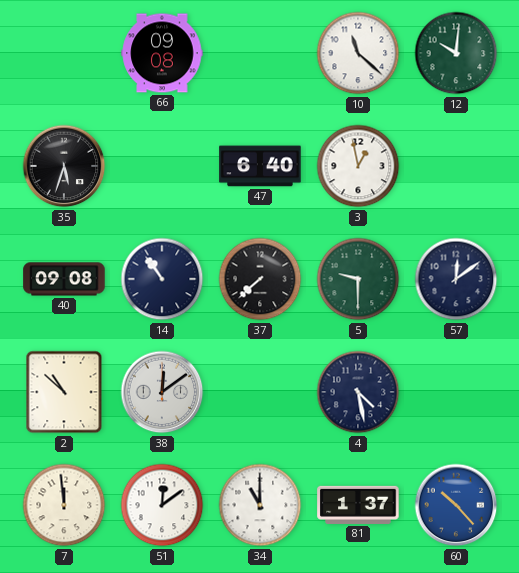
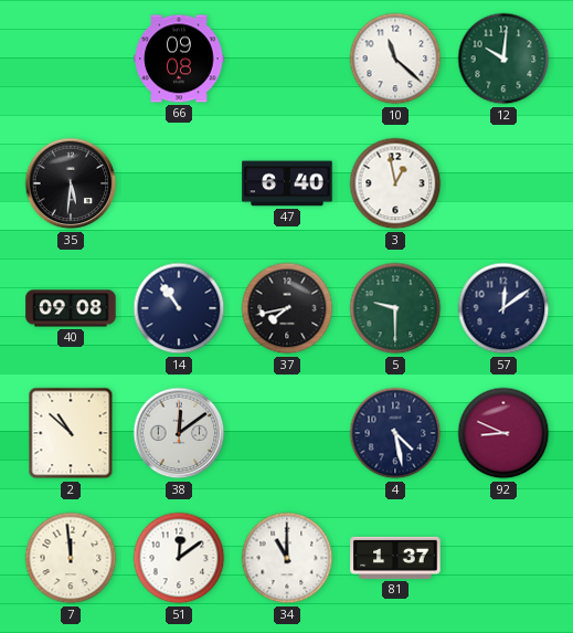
35: 5:33 -> 5:31 (71, 183)
37: 7:38 -> 7:43 (287, 308)
92: none -> 8:49 (503, 433)
60: 10:23 -> none (456, 505)
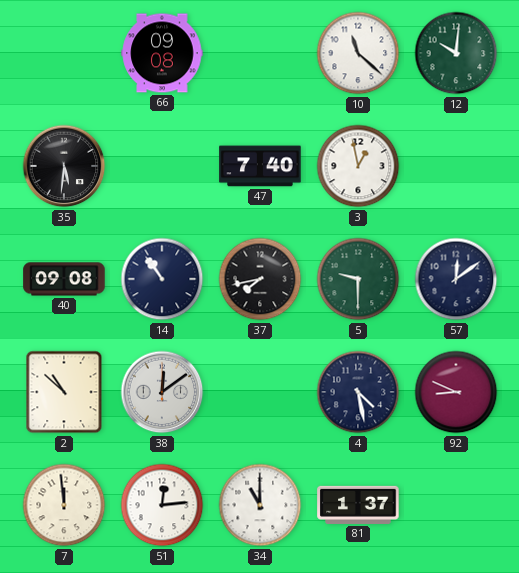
47: 6:40 -> 7:40 (260, 166)
51: 12:09 -> 12:14 (162, 505)
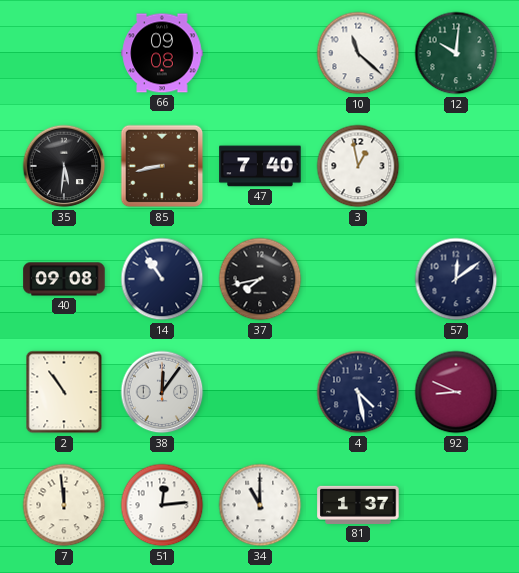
85: none -> 8:43 (162, 166)
5: 9:30 -> none (358, 279)
2: 10:52 -> 10:54 (64, 392)
38: 12:09 -> 12:06 (162, 392)
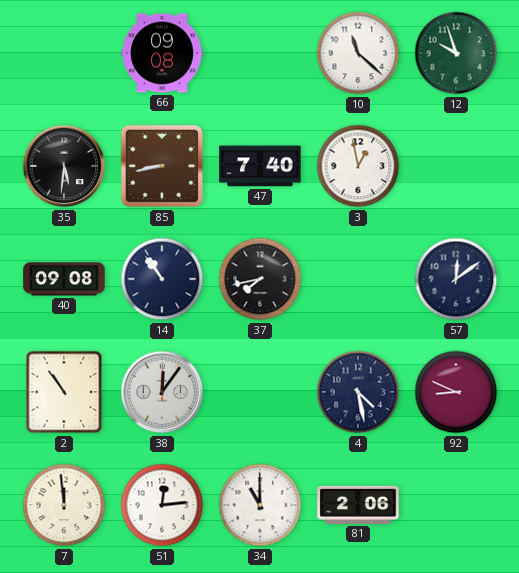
12: 10:01 -> 9:57 (456, 53)
81: 1:37 -> 2:06 (358, 505)
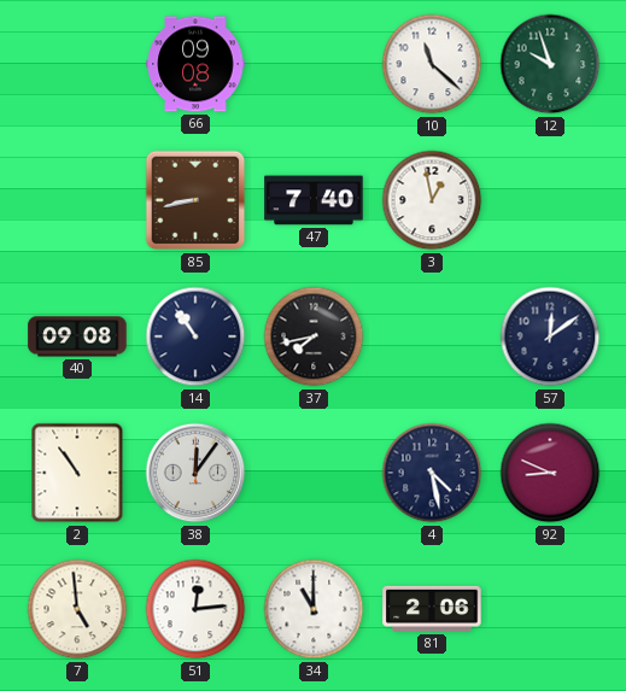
35: 5:31 -> none (64, 166)
7: 11:59 -> 4:59 (77, 609)
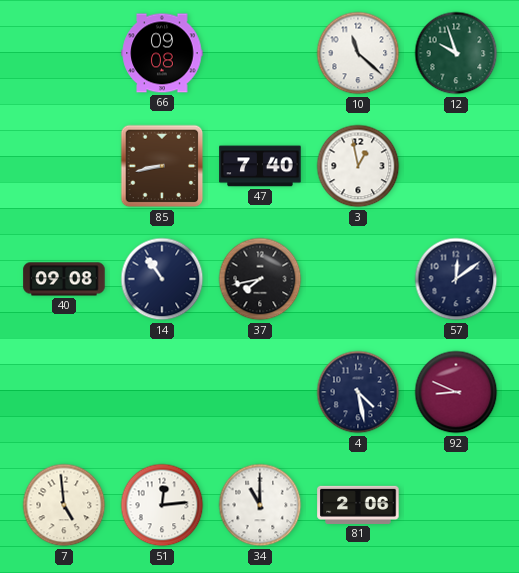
2: 10:54 -> none (77, 473)
38: 12:06 -> none (195, 473)
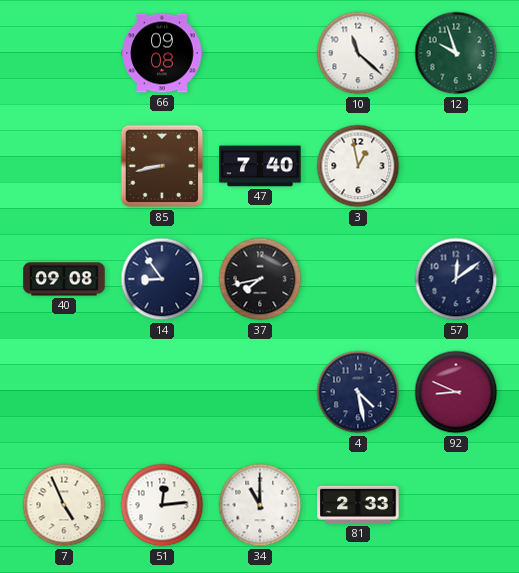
14: 10:54 -> 8:54 (162, 279)
7: 4:59 -> 4:56 (64, 505)
81: 2:06 -> 2:33 (358, 505)
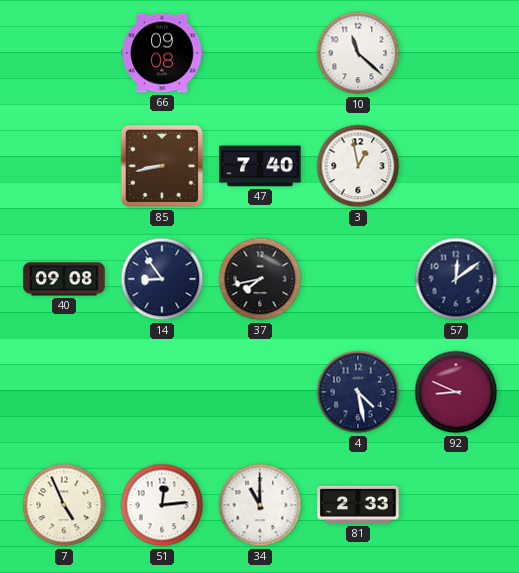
12: 9:57 -> none (456, 53)
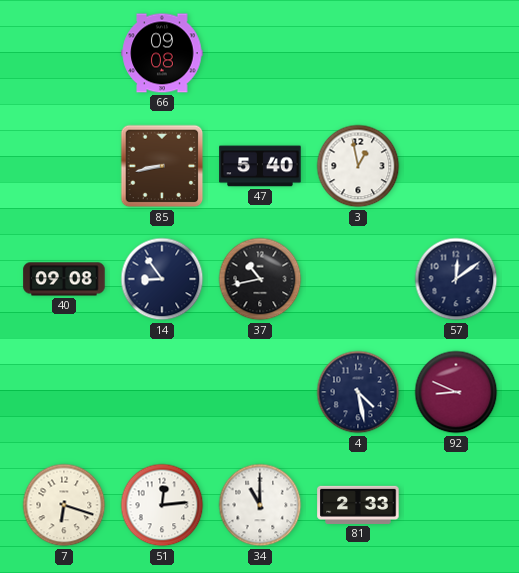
10: 11:22 -> none (358, 53)
47: 7:40 -> 5:40 (260, 166)
37: 7:43 -> 10:43 (260, 279)
7: 4:56 -> 6:18 (64, 505)
